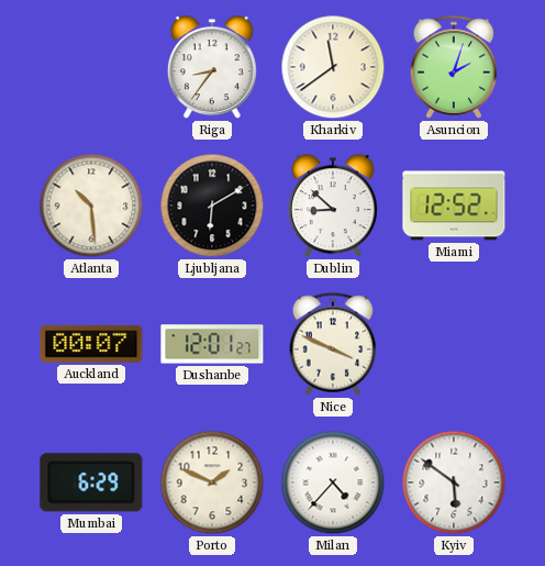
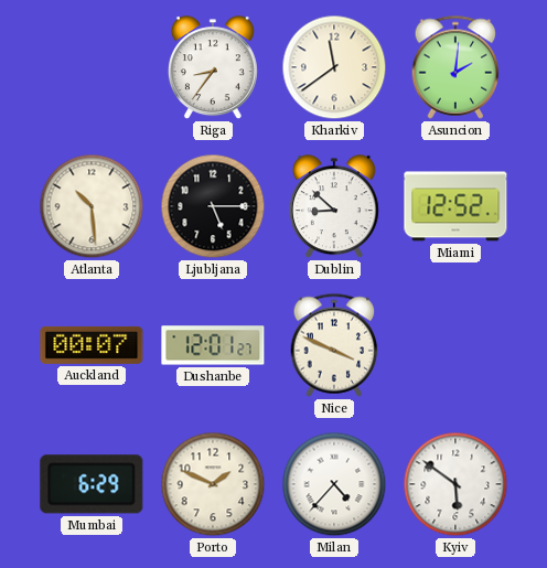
Asuncion: 2:03 -> 2:01 (455, 67)
Ljubljana: 6:10 -> 5:15 (213, 206)
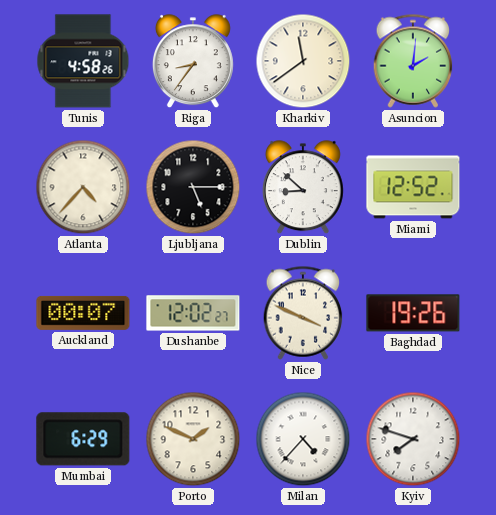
Tunis: none -> 4:58 (83, 61)
Atlanta: 10:29 -> 4:37 (83, 187)
Dushanbe: 12:01 -> 12:02 (193, 313)
Baghdad: none -> 19:26 (413, 313)
Kyiv: 5:51 -> 7:48 (413, 439)
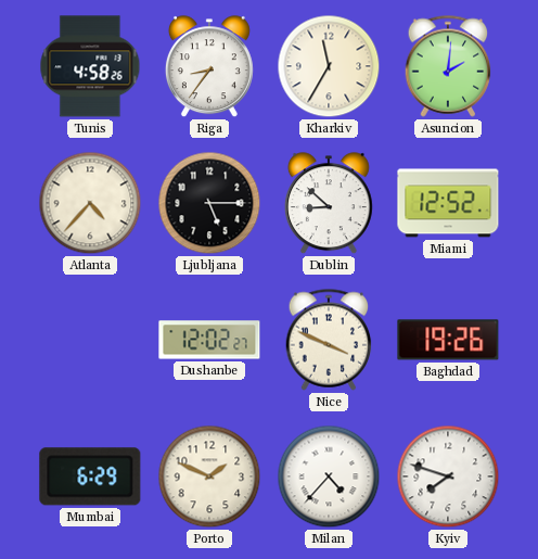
Kharkiv: 11:39 -> 11:35 (329, 66)
Auckland: 00:07 -> none (83, 313)
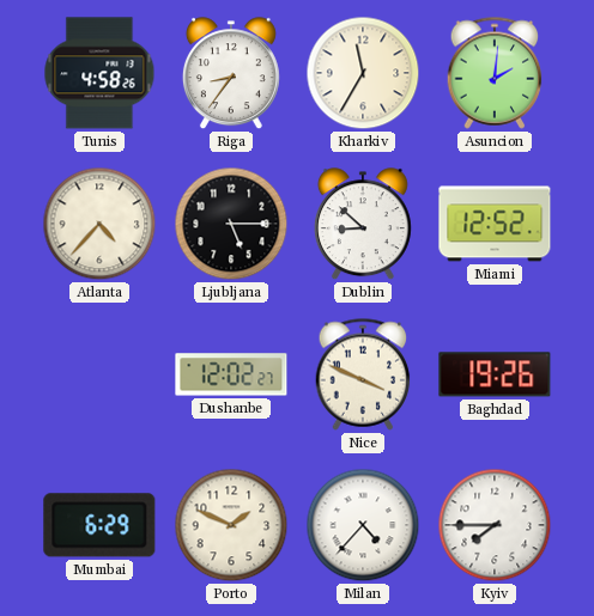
Kyiv: 7:48 -> 7:45 (495, 525)
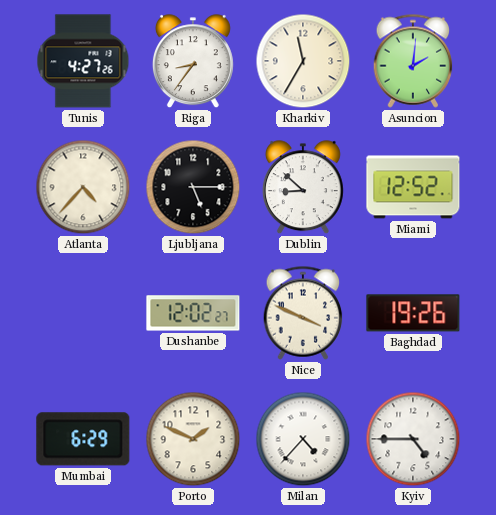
Tunis: 4:58 -> 4:27 (83, 61)
Kyiv: 7:45 -> 4:45 (413, 439)
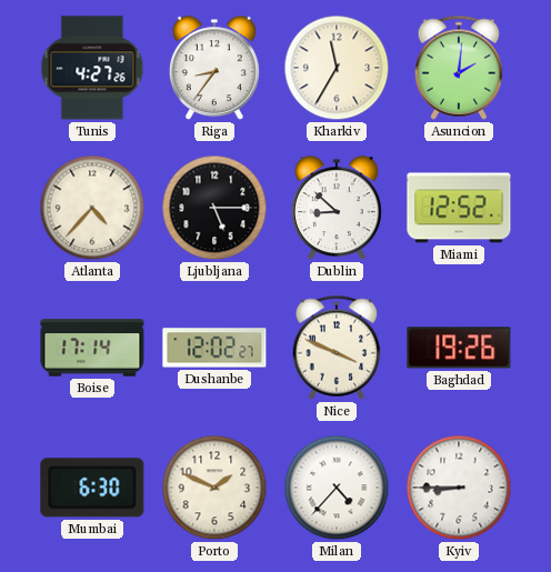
Boise: none -> 17:14 (92, 348)
Mumbai: 6:29 -> 6:30 (92, 488)
Kyiv: 4:45 -> 8:45 (459, 488)
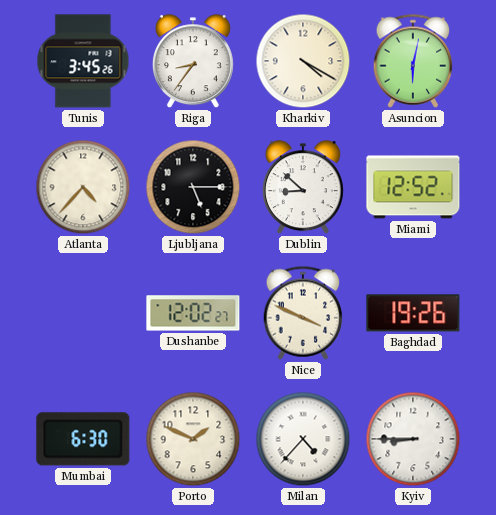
Tunis: 4:27 -> 3:45 (83, 61)
Kharkiv: 11:35 -> 4:20 (303, 61)
Asuncion: 2:01 -> 6:02 (413, 61)
Boise: 17:14 -> none (92, 348)
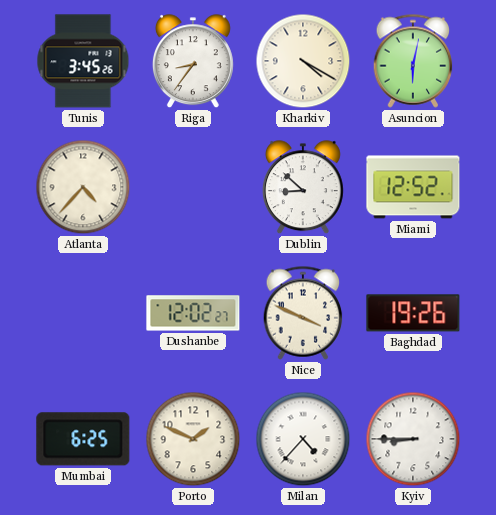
Ljubljana: 5:15 -> none (193, 187)
Mumbai: 6:30 -> 6:25 (83, 439)
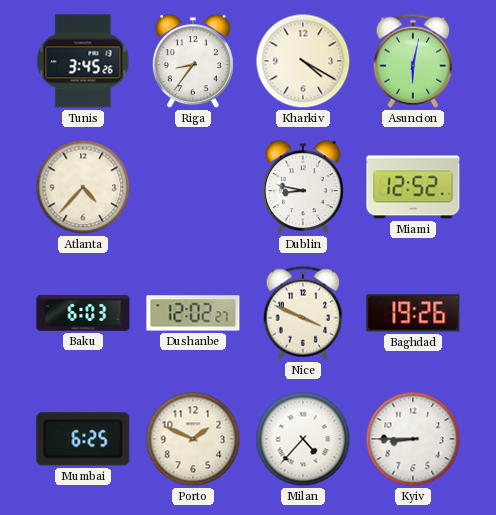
Dublin: 8:52 -> 8:47 (303, 188)
Baku: none -> 6:03 (83, 313)
